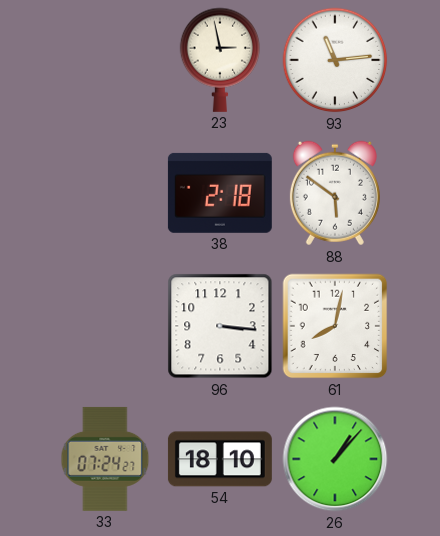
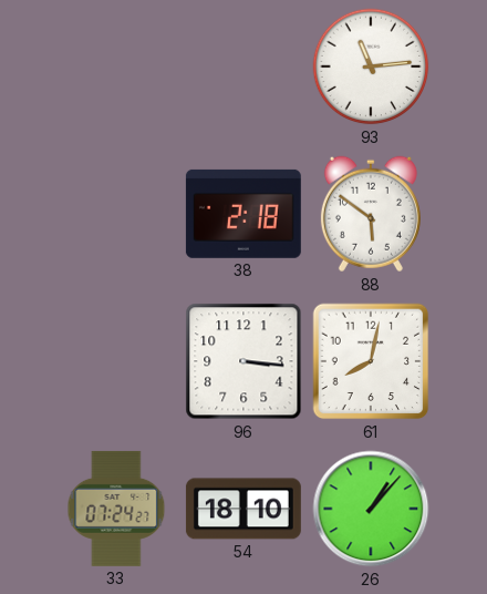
23: 2:58 -> none (220, 60)
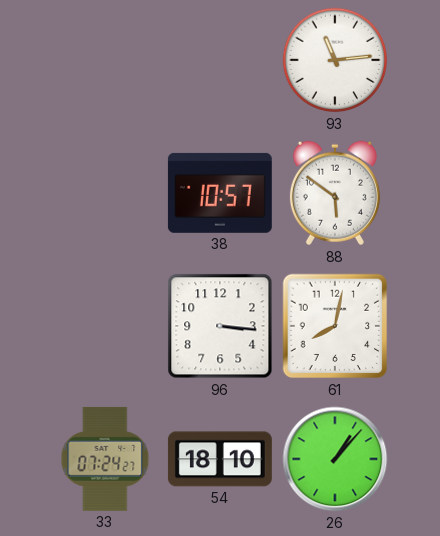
38: 2:18 -> 10:57 (220, 193)
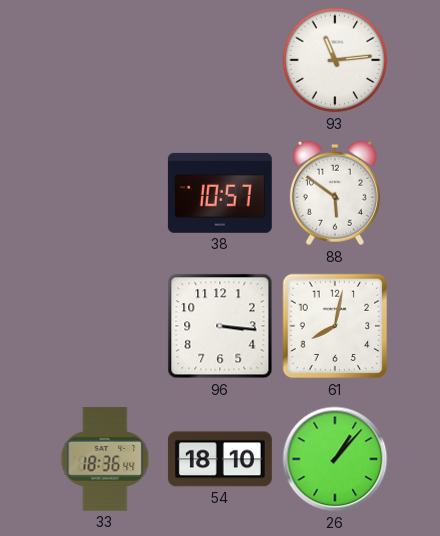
33: 07:24 -> 18:36 (105, 459)
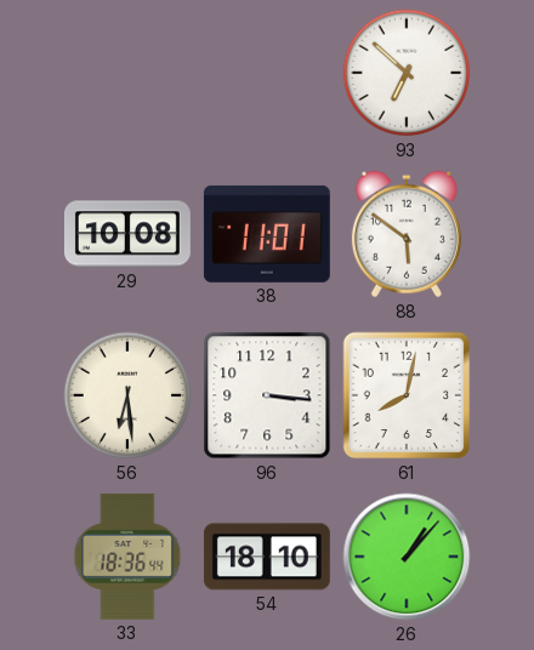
93: 11:14 -> 6:52 (407, 73)
29: none -> 10:08 (127, 234)
38: 10:57 -> 11:01 (267, 234)
56: none -> 6:29 (127, 395)
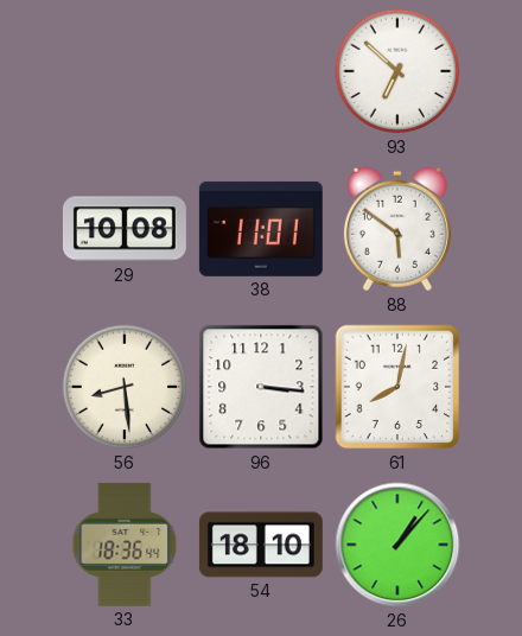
56: 6:29 -> 8:29 (125, 387)
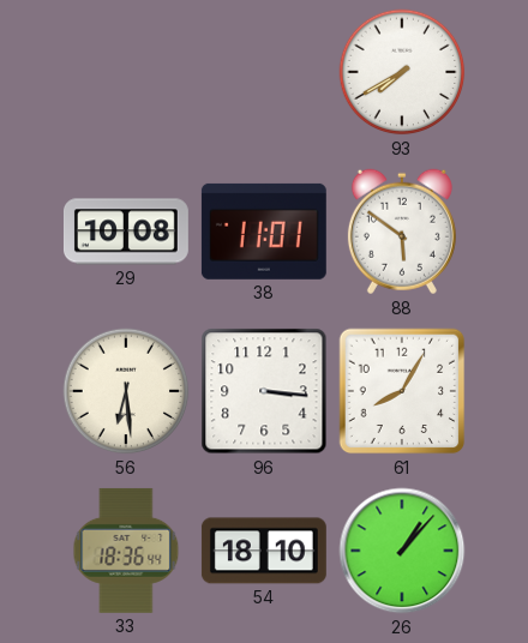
93: 6:52 -> 7:40 (402, 72)
56: 8:29 -> 6:29 (126, 391)
61: 8:02 -> 8:05 (402, 391)
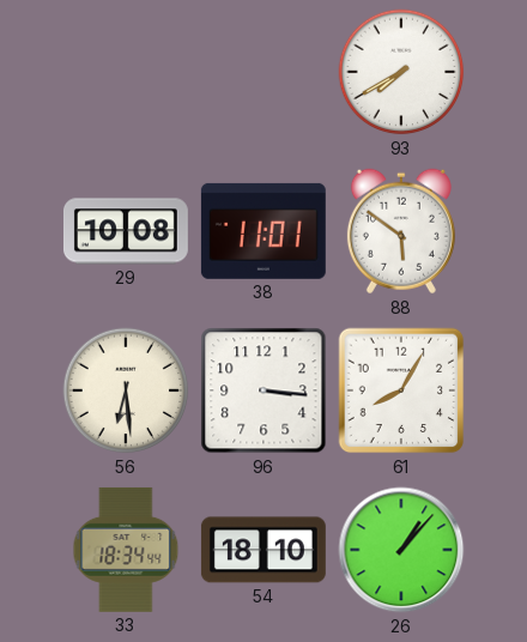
33: 18:36 -> 18:34 (126, 550)
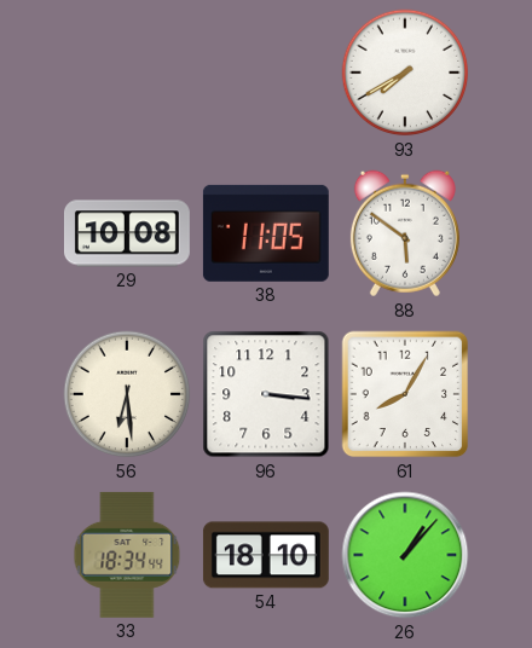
38: 11:01 -> 11:05 (266, 233)
